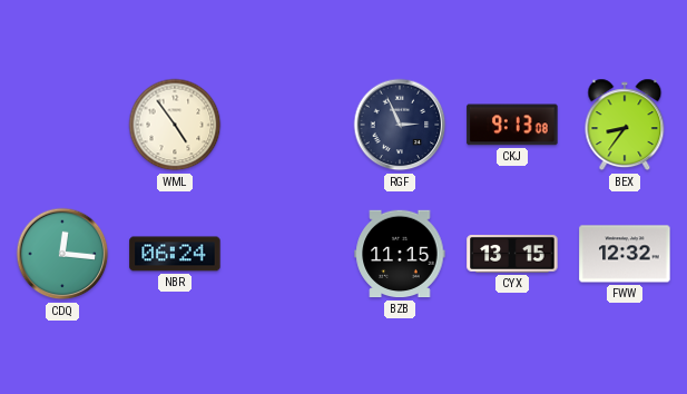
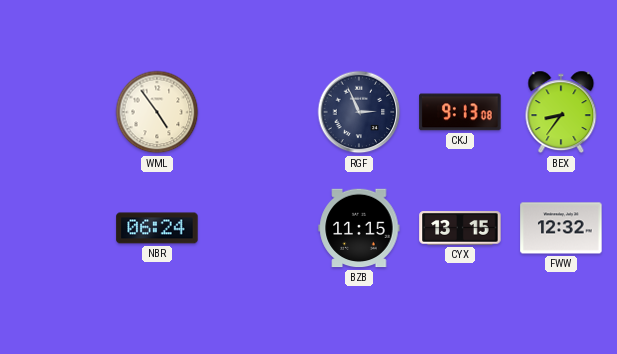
CDQ: 12:16 -> none (62, 254)
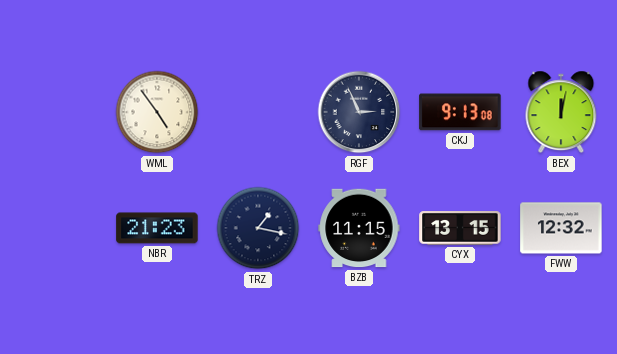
BEX: 8:36 -> 12:02 (561, 112)
NBR: 06:24 -> 21:23 (157, 228)
TRZ: none -> 1:17 (258, 228)
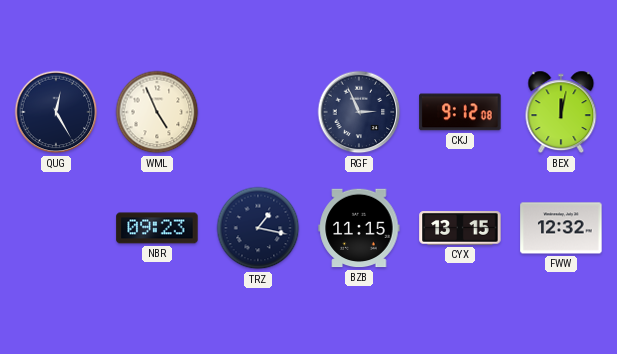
QUG: none -> 12:25 (56, 112)
WML: 4:54 -> 4:56 (157, 112)
CKJ: 9:13 -> 9:12 (460, 112)
NBR: 21:23 -> 09:23 (157, 228)
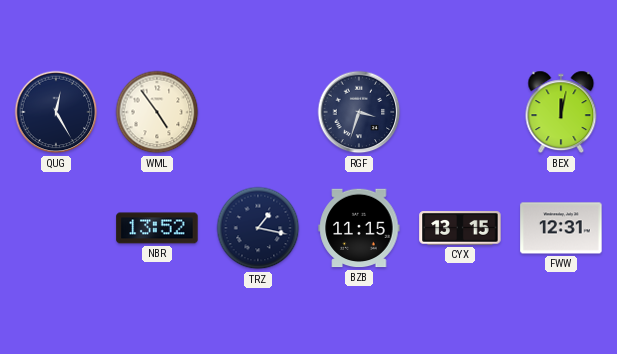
WML: 4:56 -> 4:54 (157, 112)
RGF: 2:56 -> 3:33 (359, 112)
CKJ: 9:12 -> none (460, 112)
NBR: 09:23 -> 13:52 (157, 228)
FWW: 12:32 -> 12:31 (561, 228)
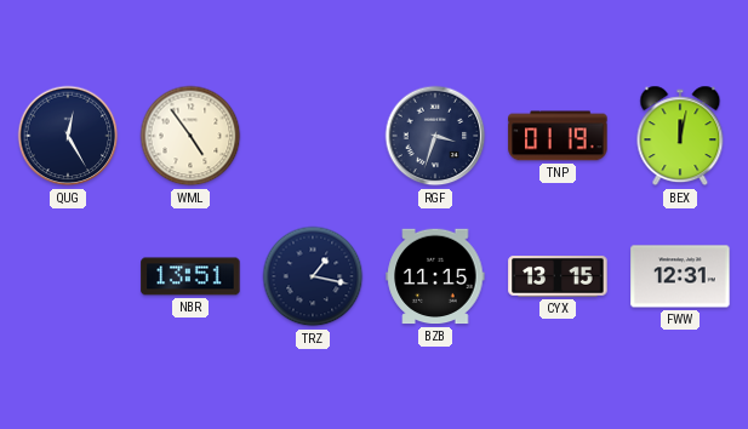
TNP: none -> 01:19 (558, 136)
NBR: 13:52 -> 13:51 (190, 276)
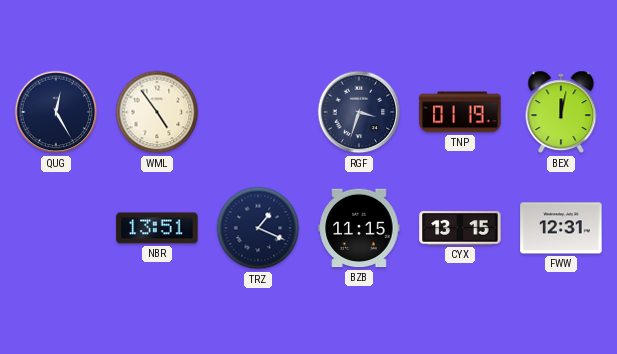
TRZ: 1:17 -> 1:19 (258, 228)
